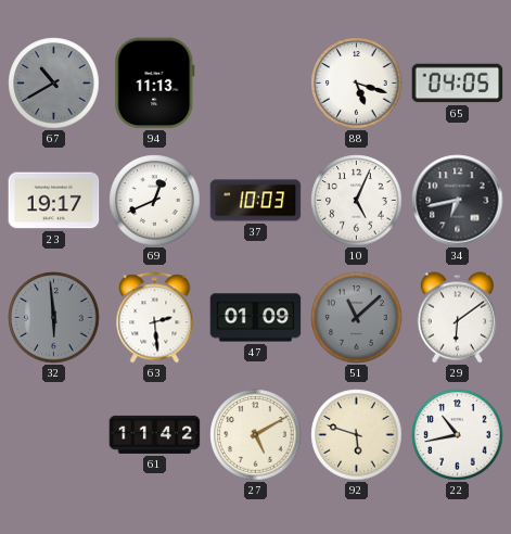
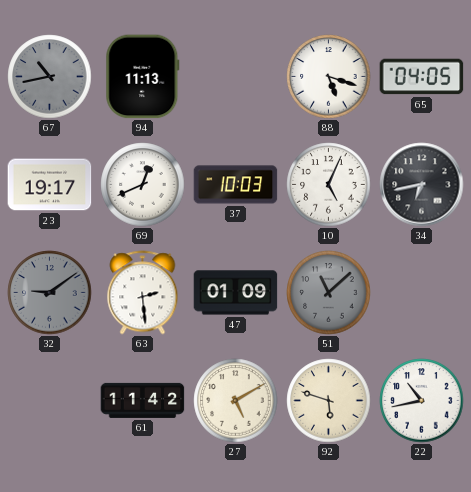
67: 10:40 -> 10:43 (50, 77)
32: 5:59 -> 9:09 (50, 293)
29: 6:09 -> none (457, 318)
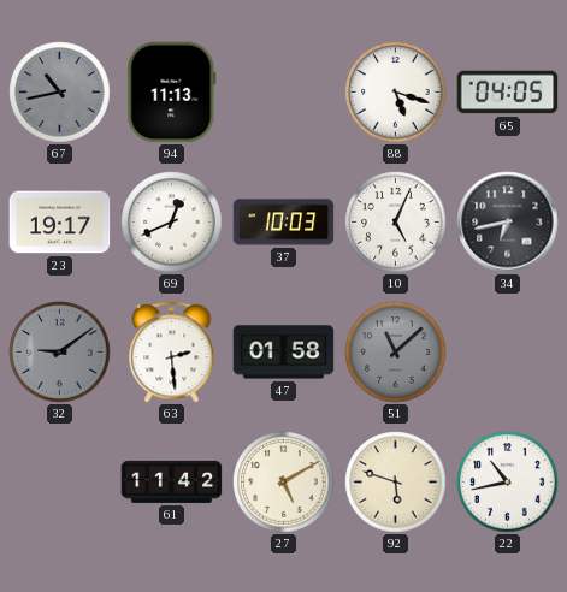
47: 01:09 -> 01:58 (284, 353)
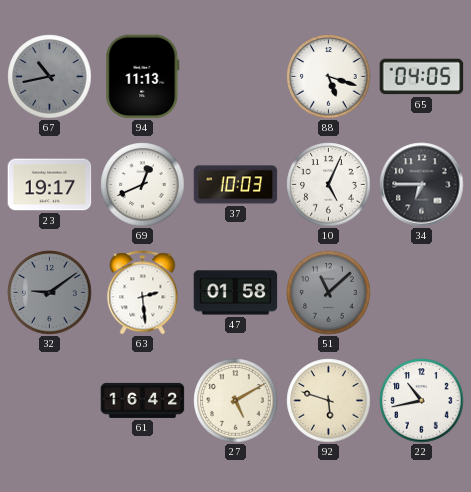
34: 6:43 -> 6:45 (422, 185)
61: 11:42 -> 16:42 (143, 400)
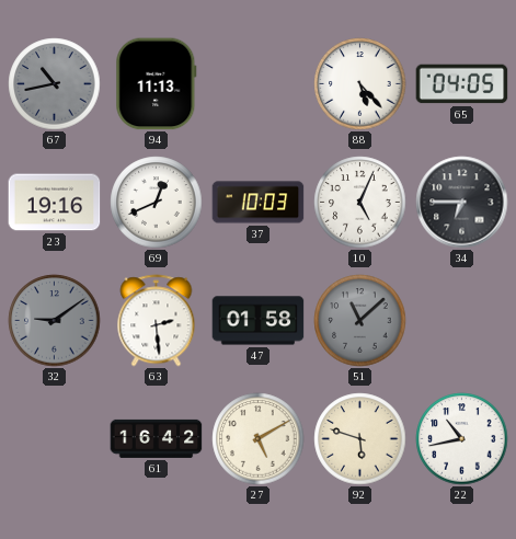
88: 5:18 -> 5:23 (360, 84)
23: 19:17 -> 19:16 (55, 203)
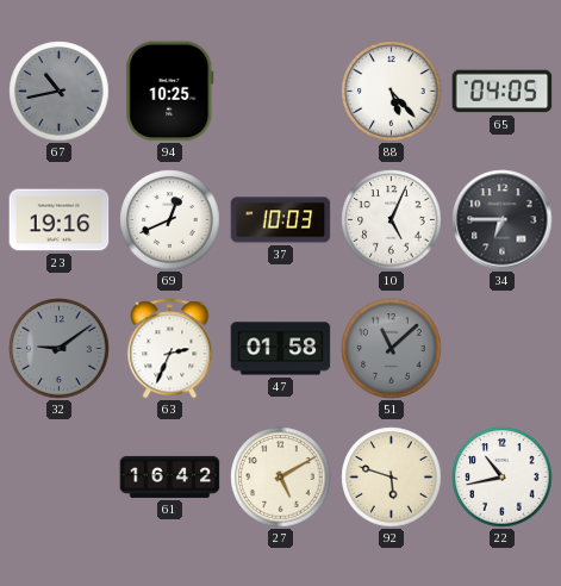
94: 11:13 -> 10:25 (170, 92)
63: 2:29 -> 2:34 (170, 349)
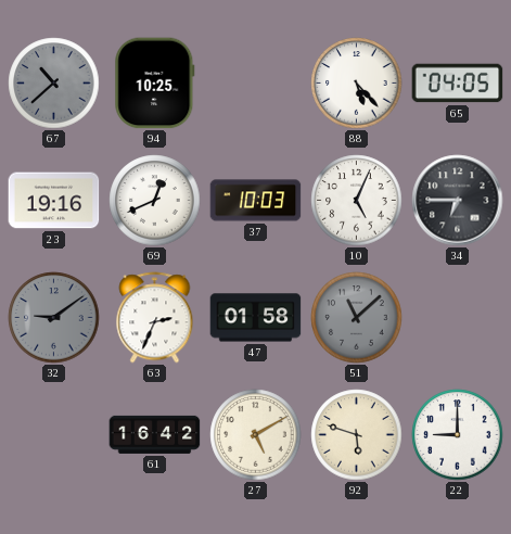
67: 10:43 -> 10:38 (54, 84)
22: 10:43 -> 9:00 (458, 435)
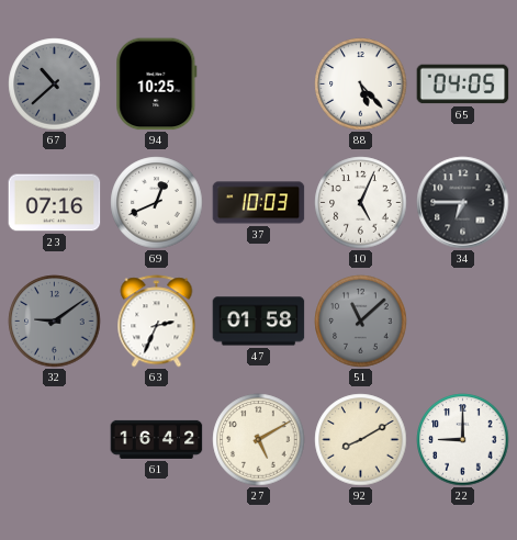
23: 19:16 -> 07:16 (55, 203)
92: 5:48 -> 8:10 (361, 440)
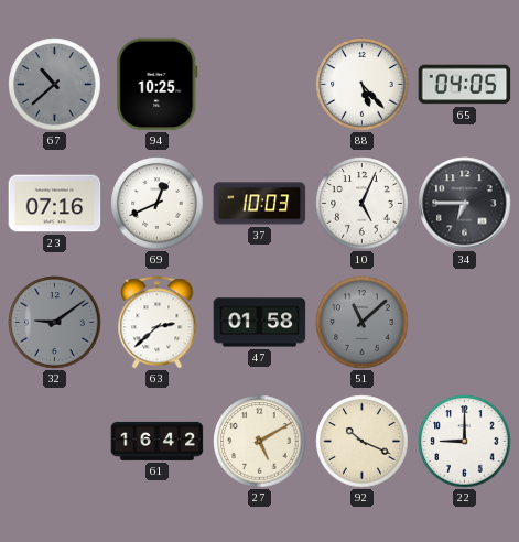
63: 2:34 -> 2:38 (158, 323)
92: 8:10 -> 10:19 (363, 442)
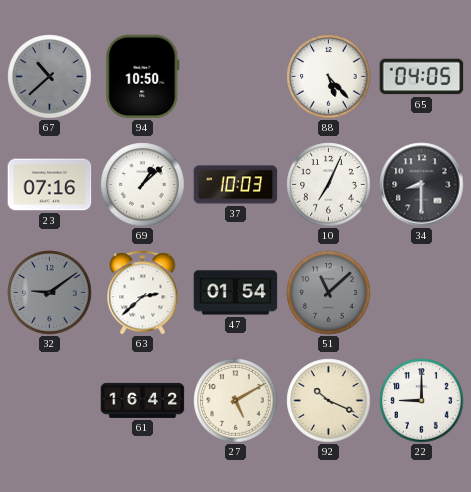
94: 10:25 -> 10:50 (143, 77)
69: 12:41 -> 1:08 (143, 185)
10: 5:04 -> 7:04 (329, 185)
34: 6:45 -> 8:30 (422, 185)
47: 01:58 -> 01:54 (236, 293)
